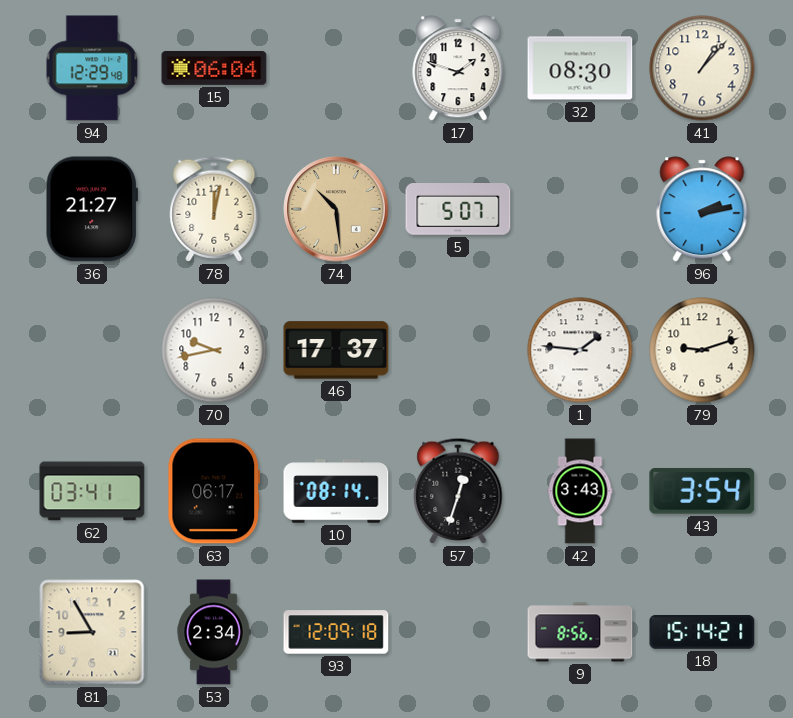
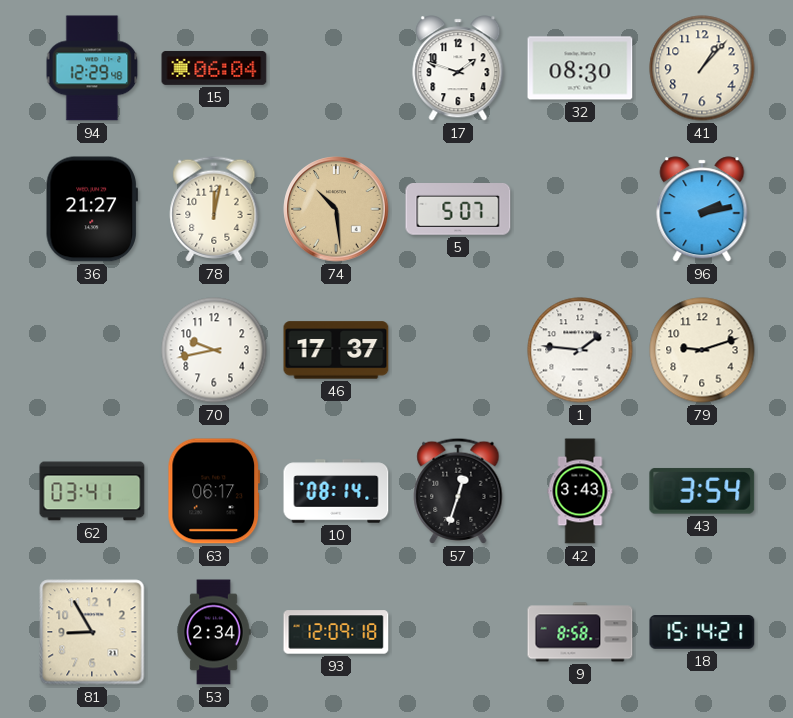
9: 8:56 -> 8:58 (580, 632)
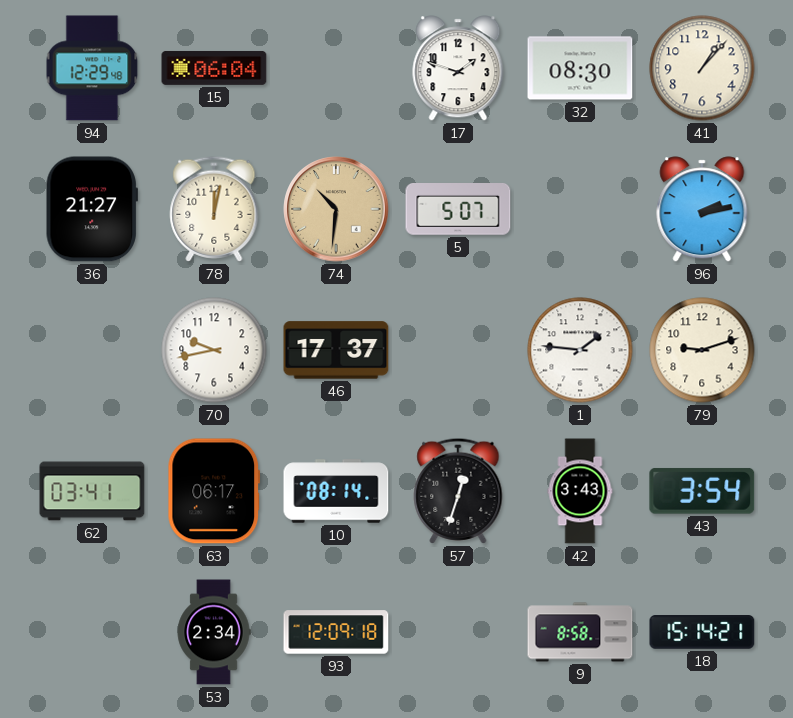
74: 10:29 -> 10:31 (336, 209)
81: 8:55 -> none (92, 632)
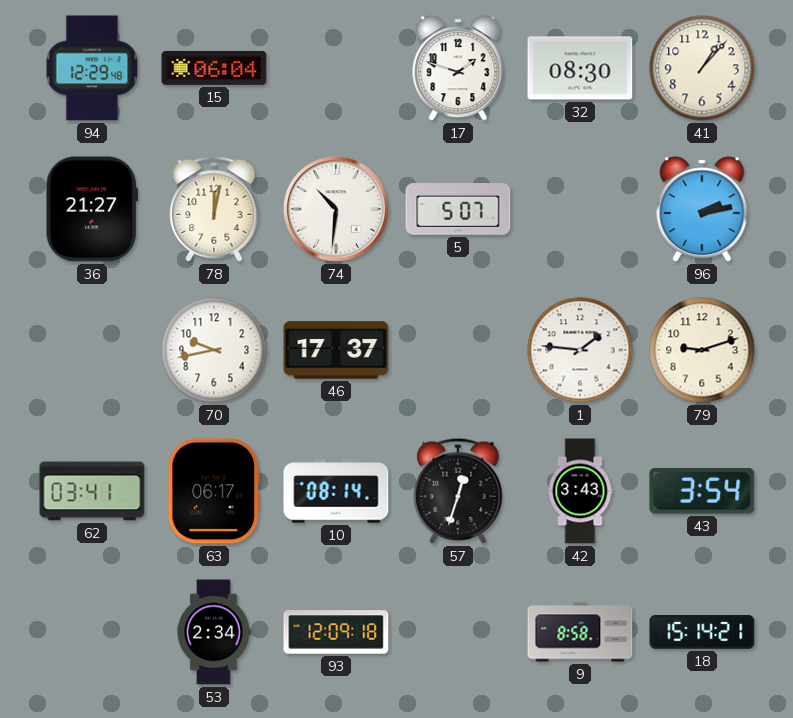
74 dial: champagne -> white (336, 209)
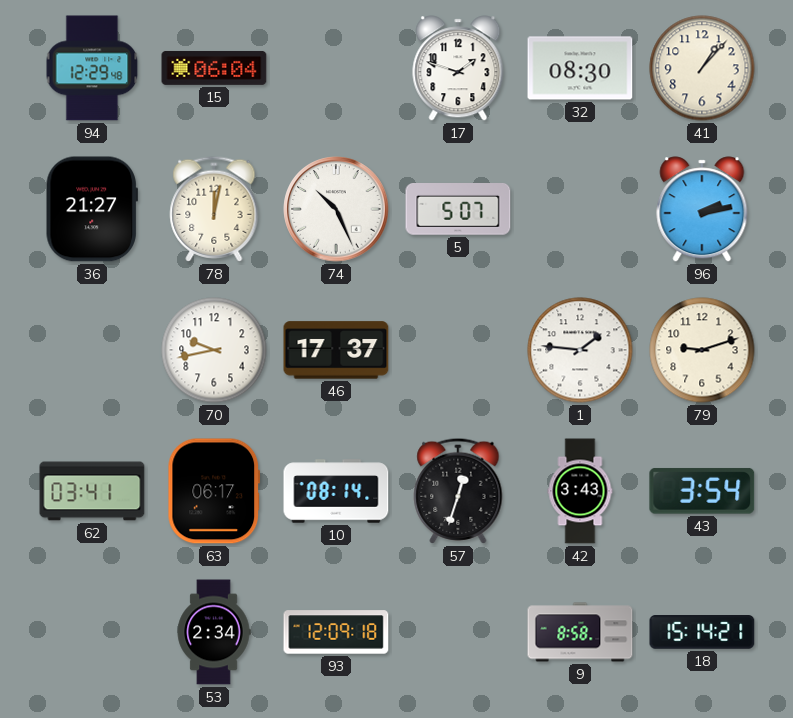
74: 10:31 -> 10:26 (336, 209)
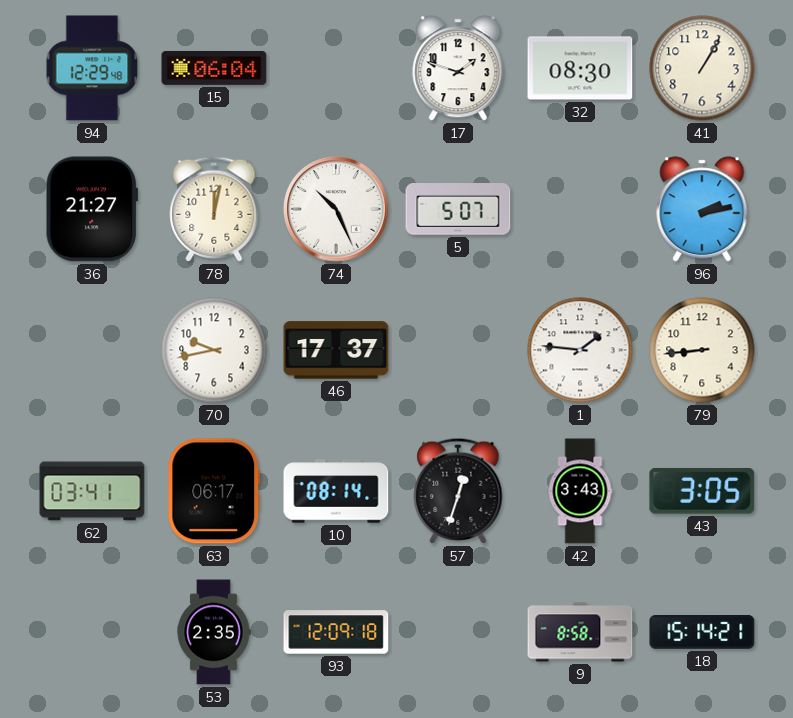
41: 1:07 -> 1:05 (702, 68)
79: 9:12 -> 8:44 (702, 350)
43: 3:54 -> 3:05 (702, 491)
53: 2:34 -> 2:35 (214, 632)
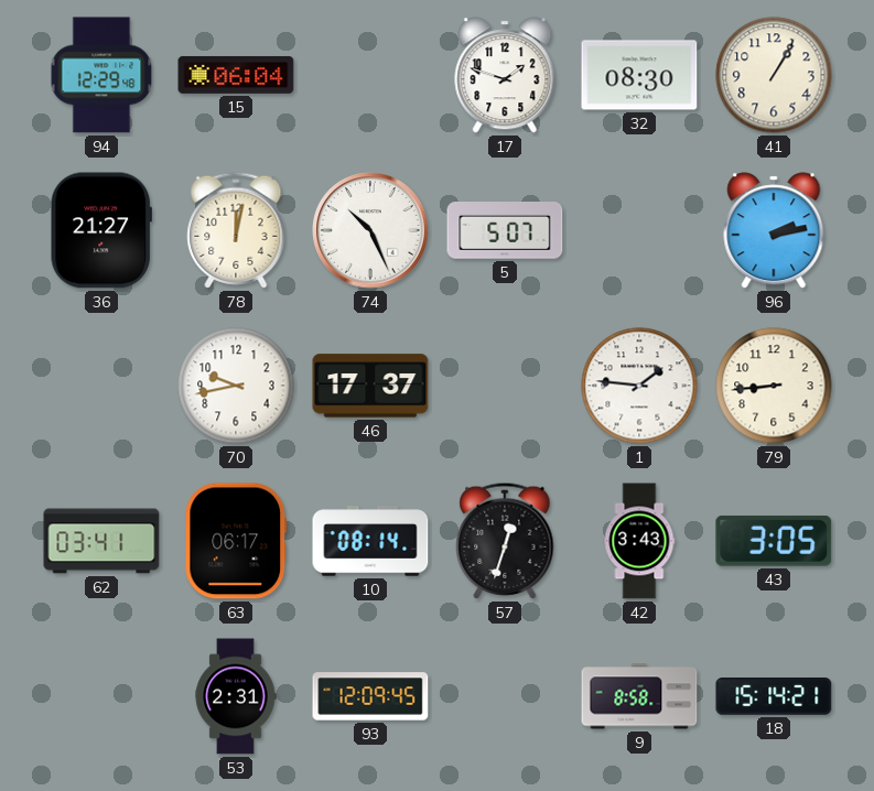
53: 2:35 -> 2:31 (236, 696)
93: 12:09:18 -> 12:09:45 (370, 696)
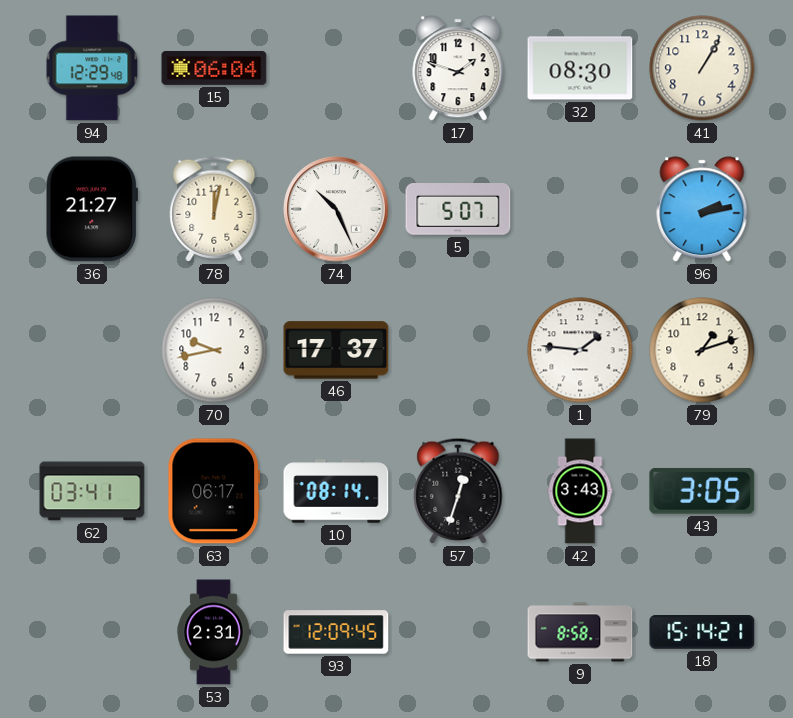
79: 8:44 -> 1:12 (702, 350)
